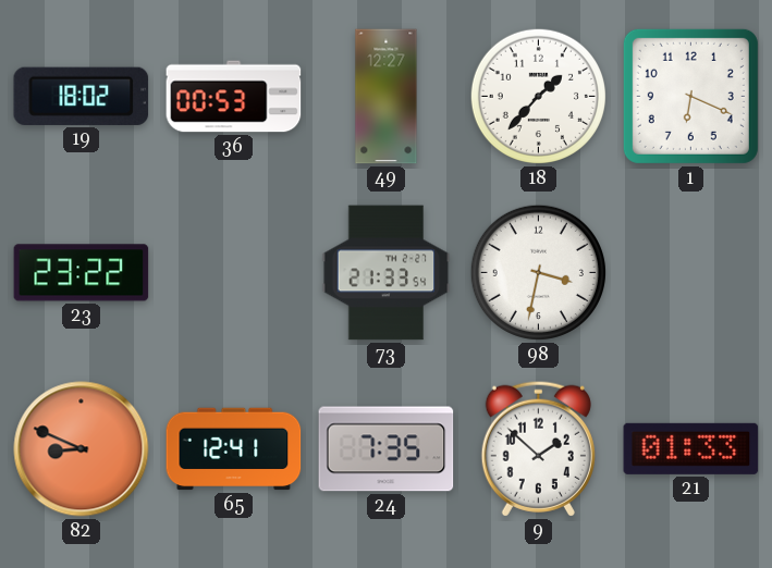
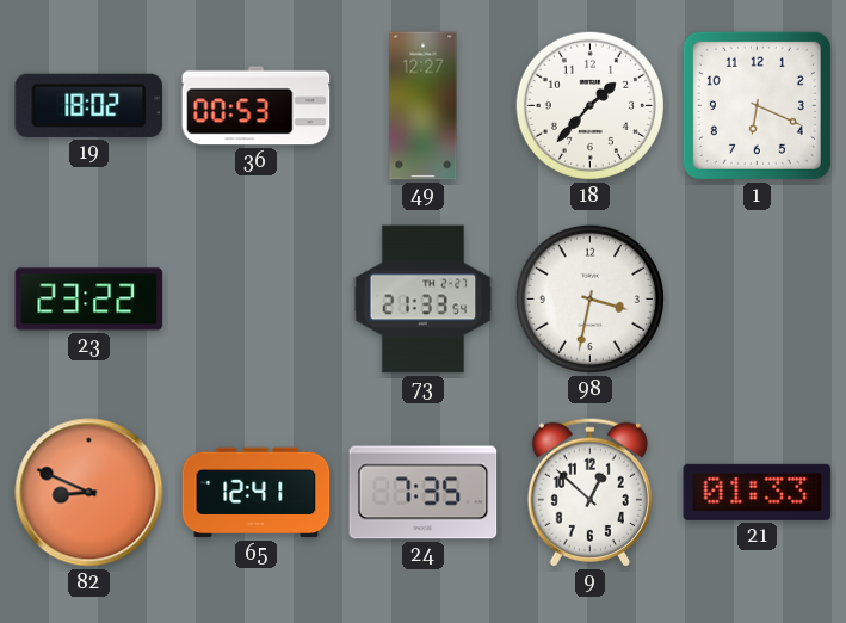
9: 1:52 -> 12:52 (589, 492)
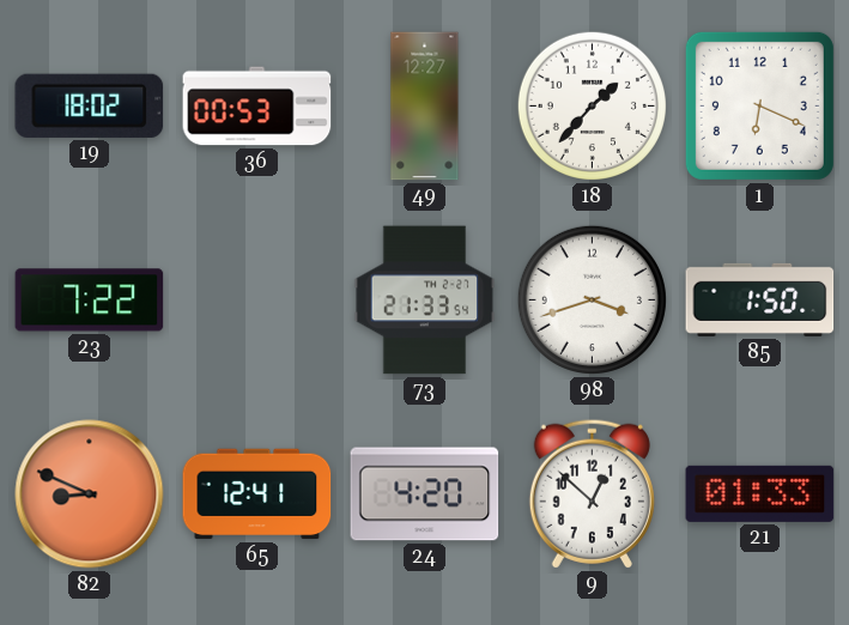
23: 23:22 -> 7:22 (90, 301)
98: 3:32 -> 3:42 (592, 299)
85: none -> 1:50 (760, 299)
24: 7:35 -> 4:20 (425, 494)
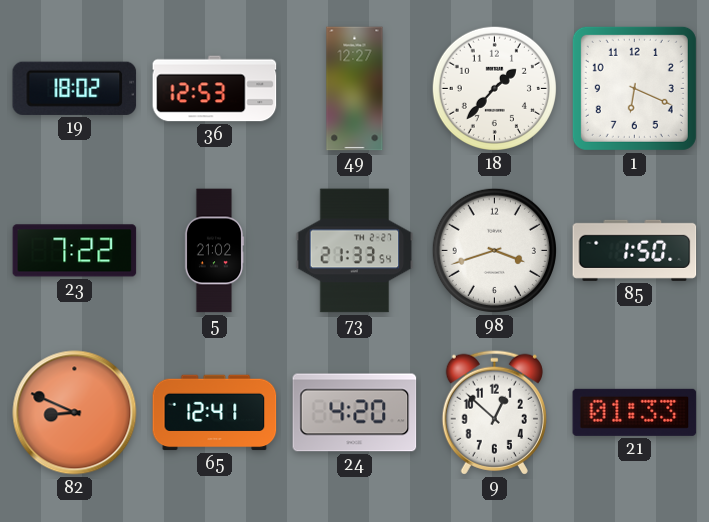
36: 00:53 -> 12:53 (215, 89)
5: none -> 21:02 (214, 251)
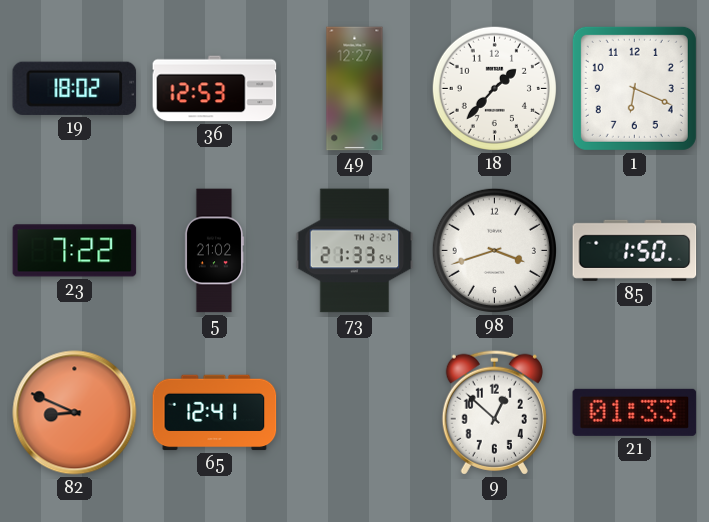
24: 4:20 -> none (355, 413)
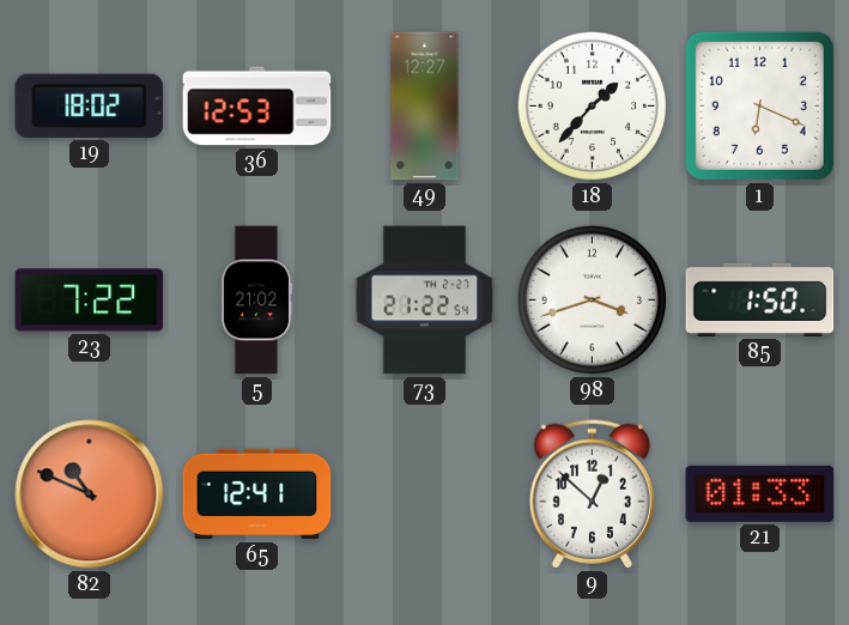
73: 21:33 -> 21:22 (425, 301)
82: 8:49 -> 10:49 (90, 494)
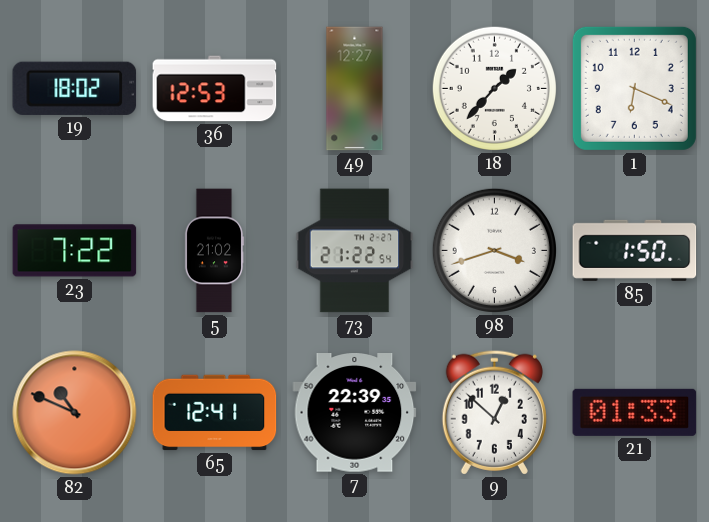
7: none -> 22:39 (355, 413)
